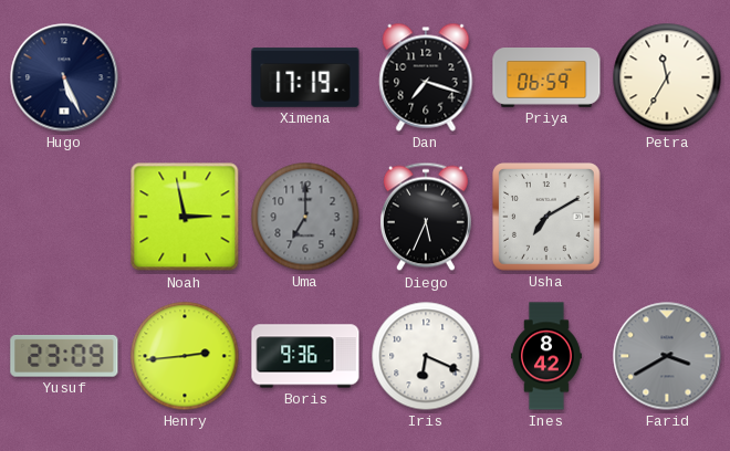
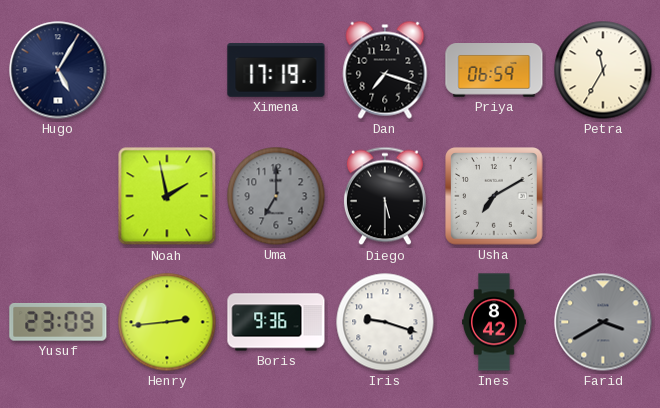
Hugo: 5:26 -> 5:05 (58, 70)
Noah: 2:58 -> 1:58 (167, 196)
Diego: 5:34 -> 5:30 (385, 196)
Iris: 6:19 -> 9:18 (385, 322)
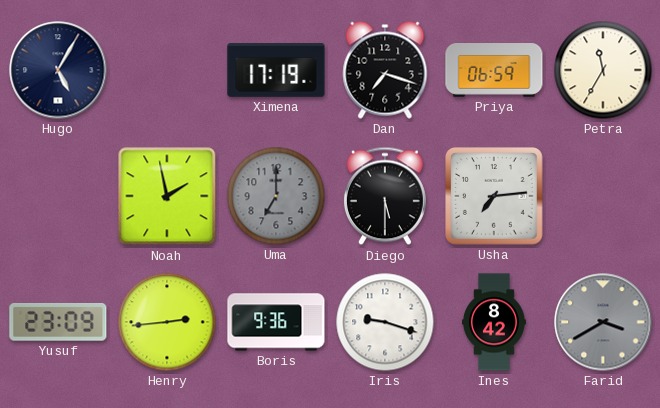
Usha: 7:10 -> 7:14 (495, 197)
